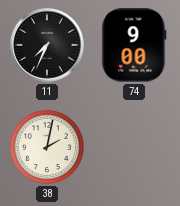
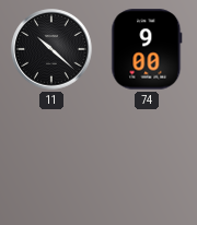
11: 7:34 -> 10:22 (51, 49)
38: 2:02 -> none (47, 147)
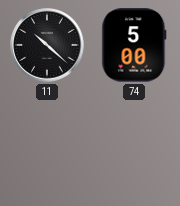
74: 9:00 -> 5:00 (134, 45)
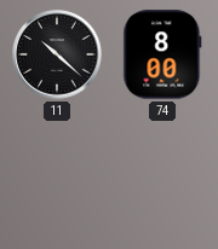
74: 5:00 -> 8:00 (162, 54)
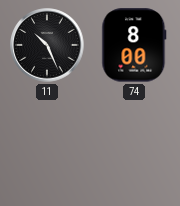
11: 10:22 -> 10:26 (47, 45)
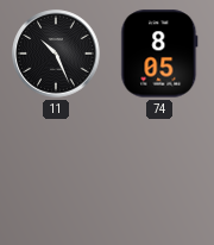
74: 8:00 -> 8:05 (159, 54)
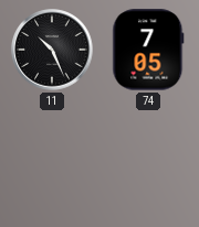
74: 8:05 -> 7:05 (148, 50)
